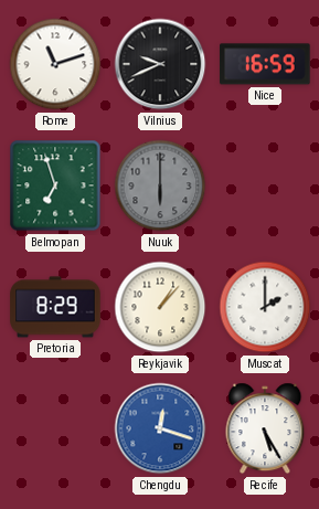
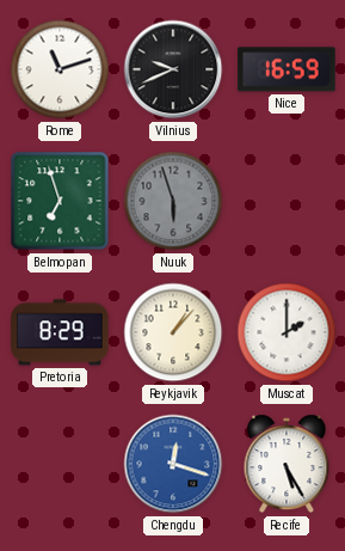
Nuuk: 6:00 -> 5:57 (173, 201)
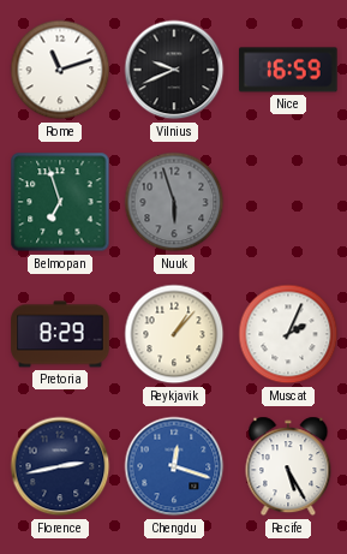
Muscat: 2:00 -> 2:04 (288, 334)
Florence: none -> 2:43 (60, 466)
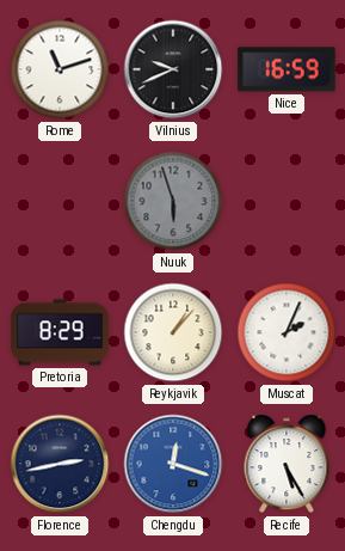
Belmopan: 6:57 -> none (60, 202)
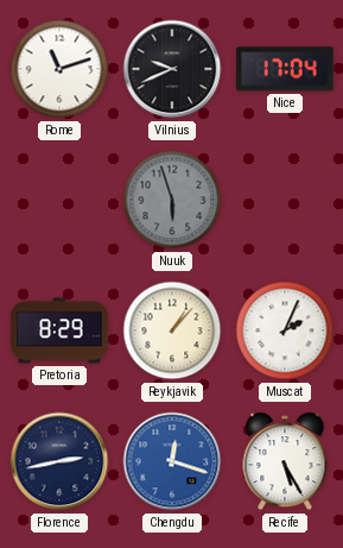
Nice: 16:59 -> 17:04 (285, 69)
